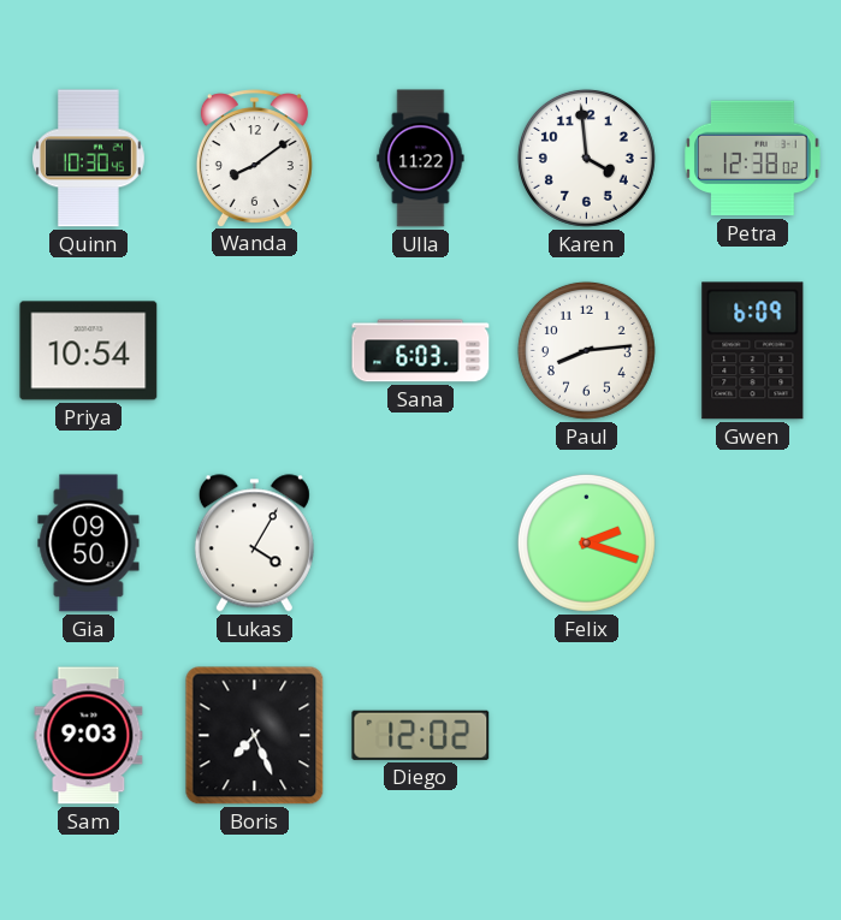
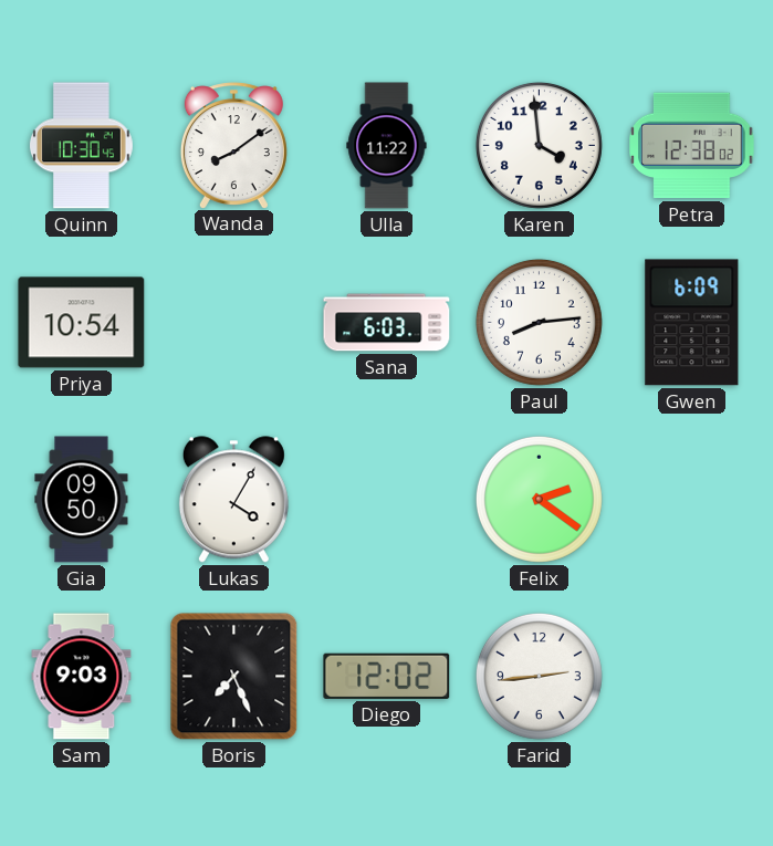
Felix: 2:18 -> 2:21 (539, 499)
Farid: none -> 2:44 (539, 676)
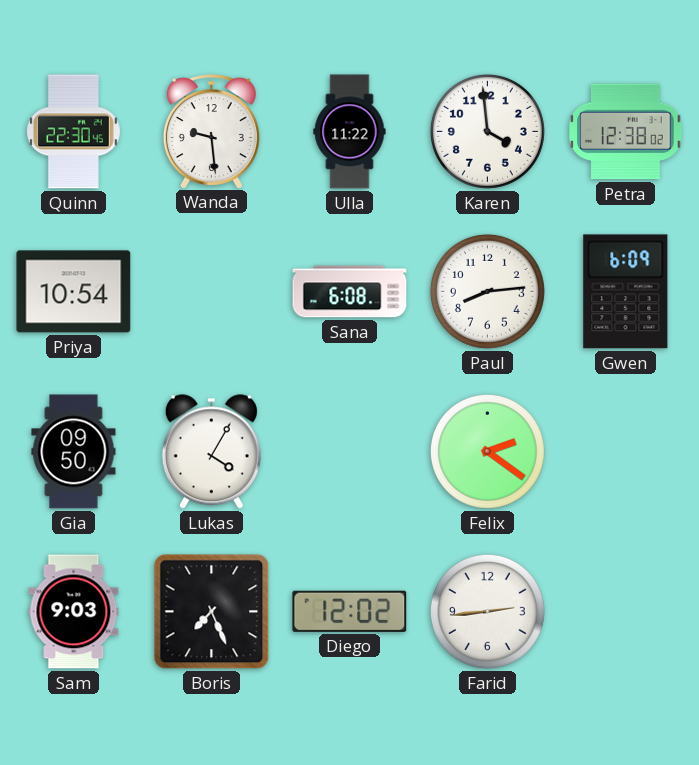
Quinn: 10:30 -> 22:30 (74, 132)
Wanda: 8:09 -> 9:29 (211, 131)
Sana: 6:03 -> 6:08 (350, 292)
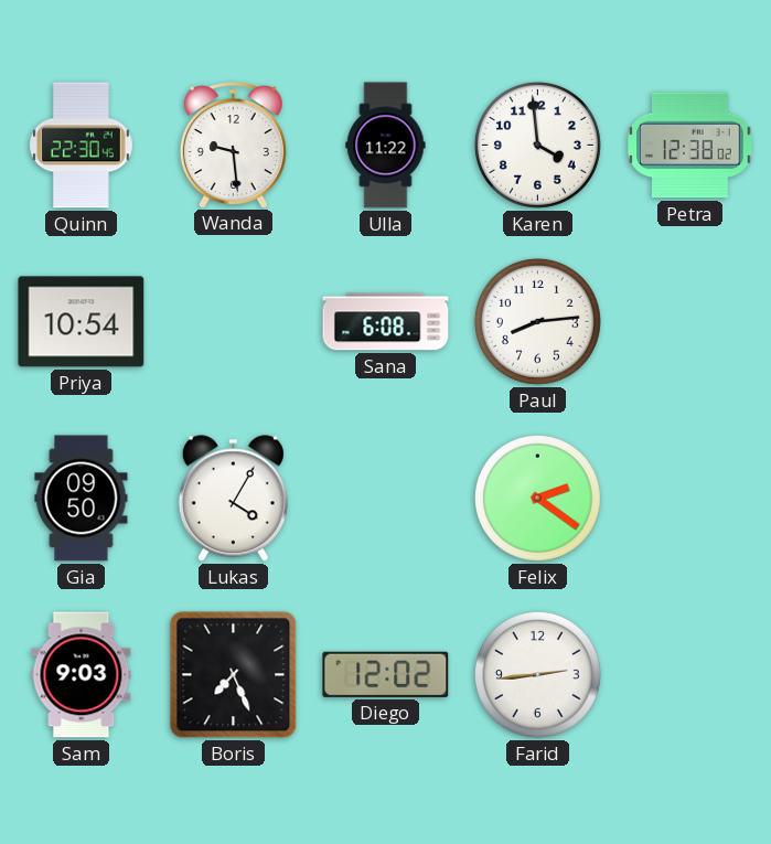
Gwen: 6:09 -> none (626, 292)
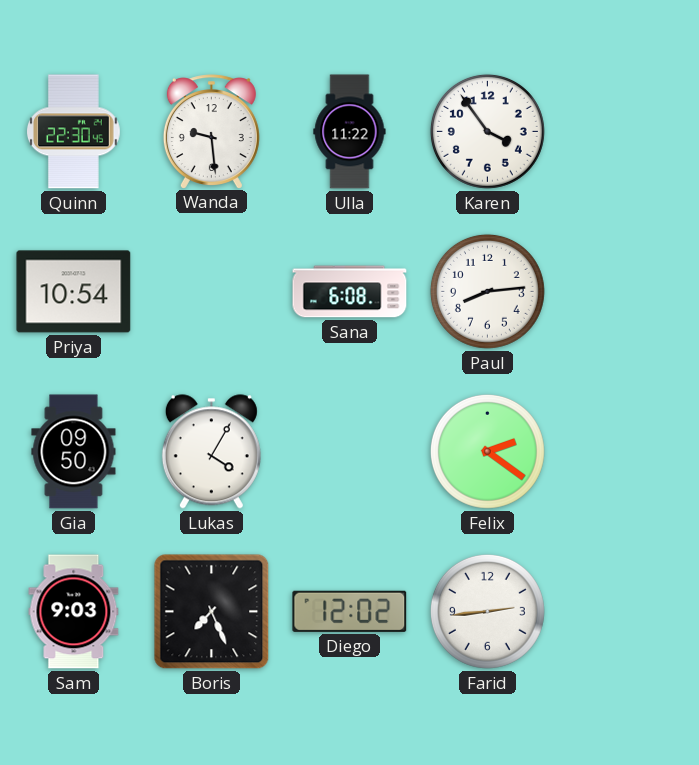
Karen: 3:59 -> 3:54 (487, 131)
Petra: 12:38 -> none (690, 146)
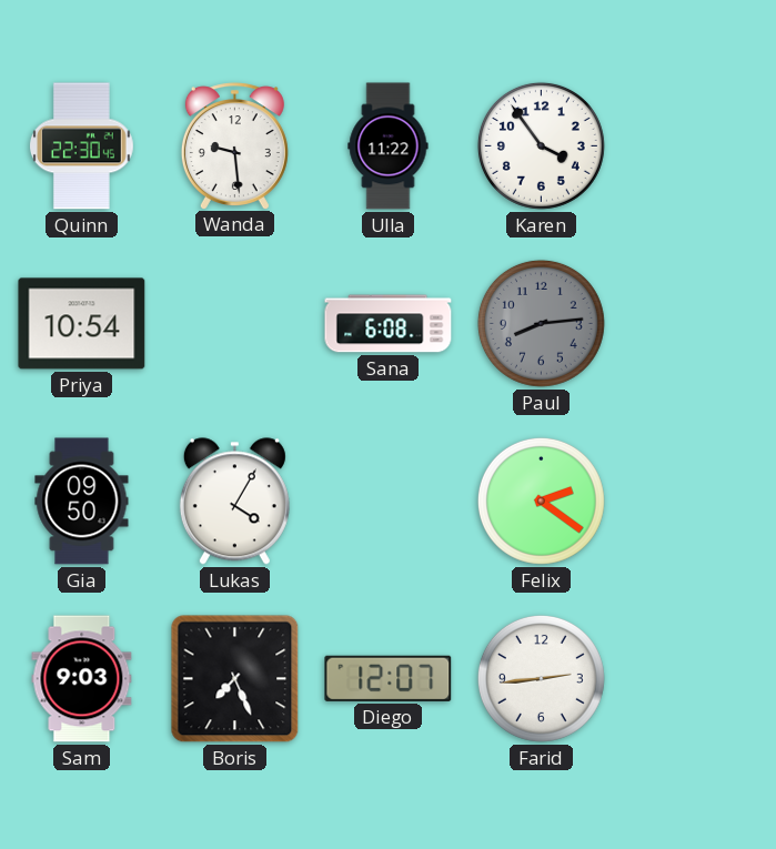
Paul dial: white -> grey (541, 323)
Diego: 12:02 -> 12:07 (389, 678)
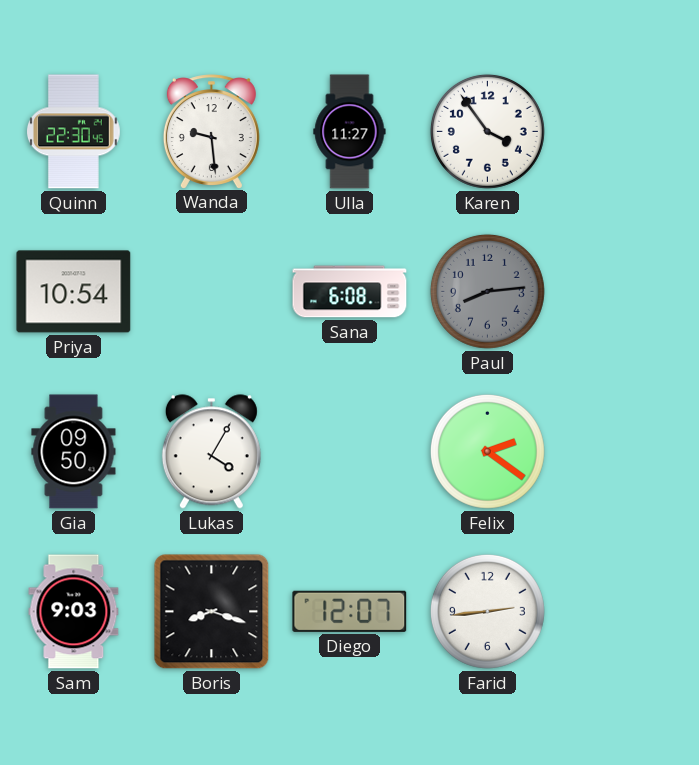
Ulla: 11:22 -> 11:27 (350, 132)
Boris: 7:26 -> 8:18 (212, 612)
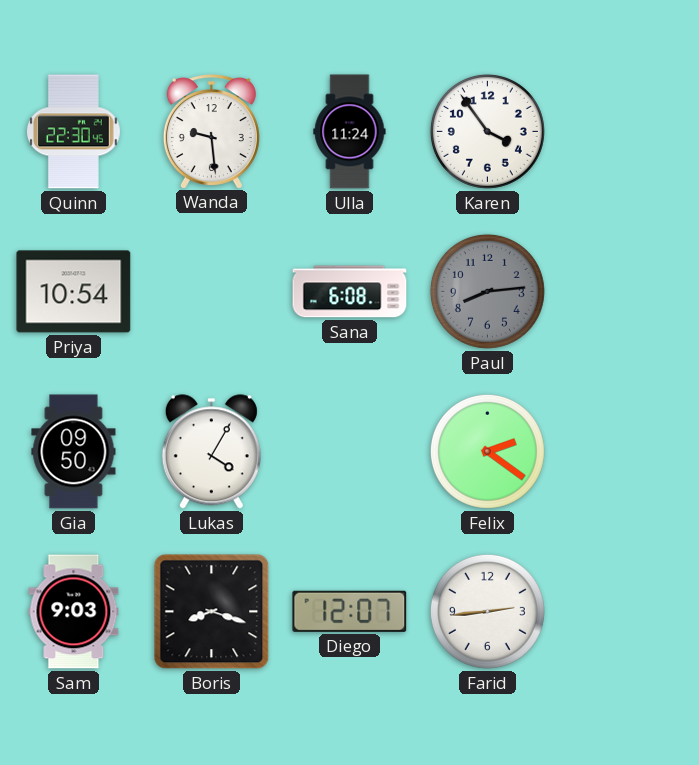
Ulla: 11:27 -> 11:24 (350, 132)
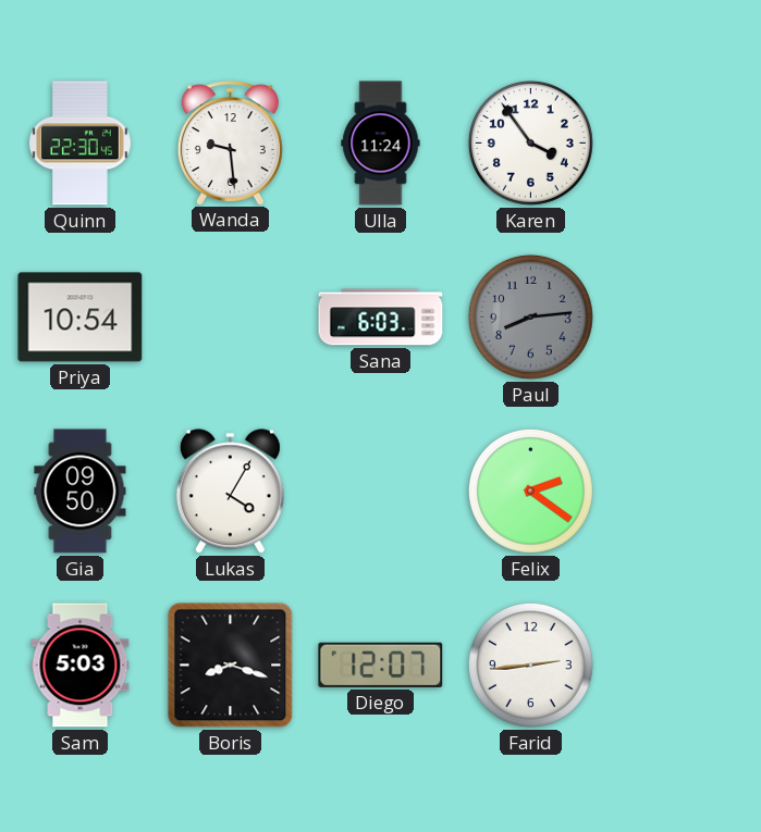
Sana: 6:08 -> 6:03 (381, 318)
Sam: 9:03 -> 5:03 (81, 666)
